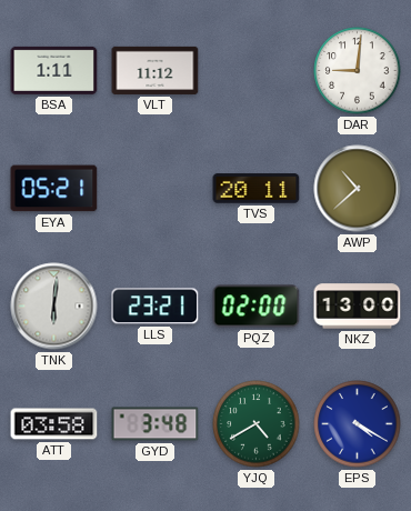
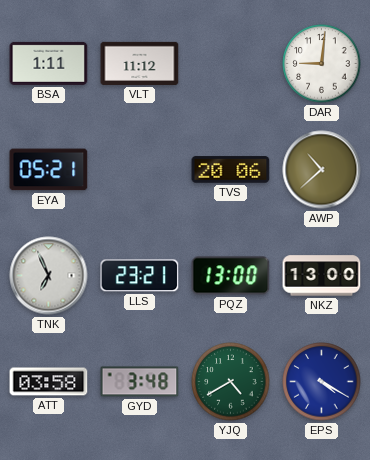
TVS: 20:11 -> 20:06 (231, 170)
TNK: 6:01 -> 6:56 (49, 276)
PQZ: 02:00 -> 13:00 (231, 276)
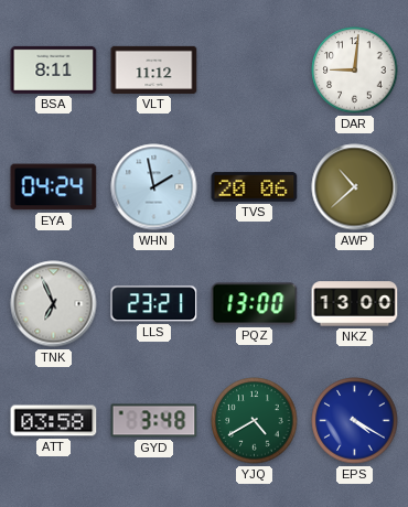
BSA: 1:11 -> 8:11 (54, 69)
EYA: 05:21 -> 04:24 (54, 187)
WHN: none -> 1:58 (154, 187)
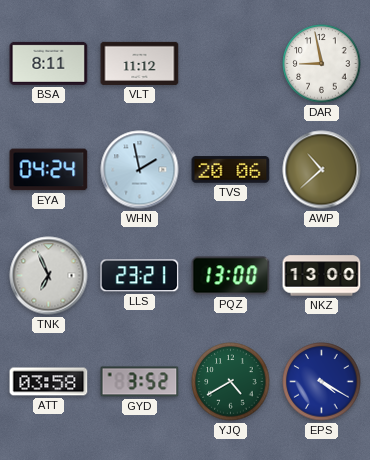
DAR: 9:01 -> 8:58 (322, 64)
GYD: 3:48 -> 3:52 (140, 382)
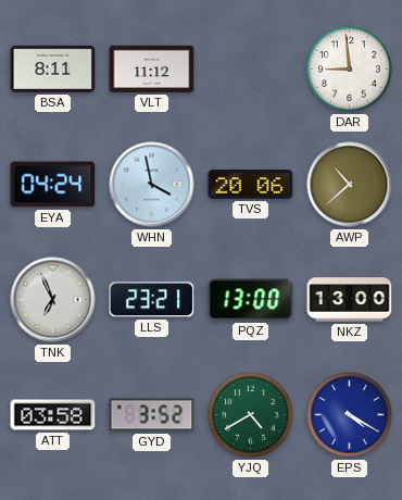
DAR: 8:58 -> 8:59 (350, 70)
WHN: 1:58 -> 3:58 (152, 185)
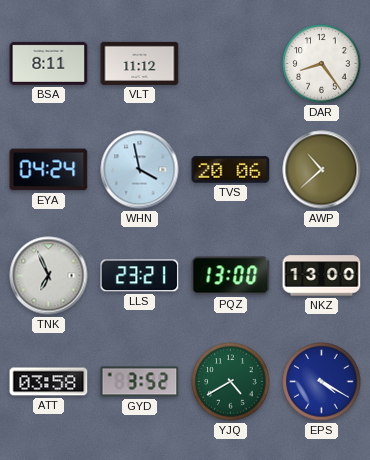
DAR: 8:59 -> 8:24 (322, 64)
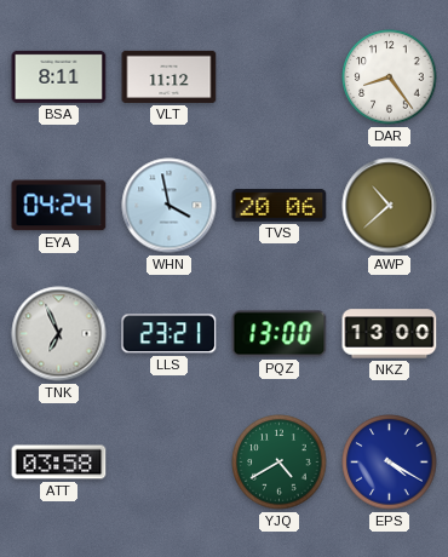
GYD: 3:52 -> none (140, 382)
